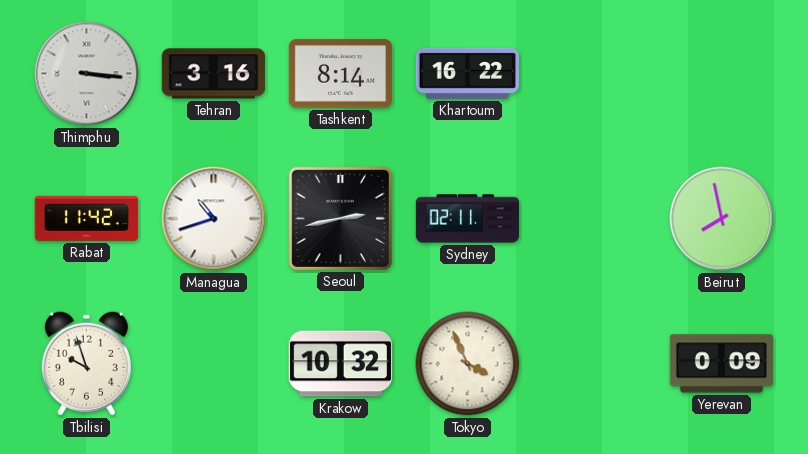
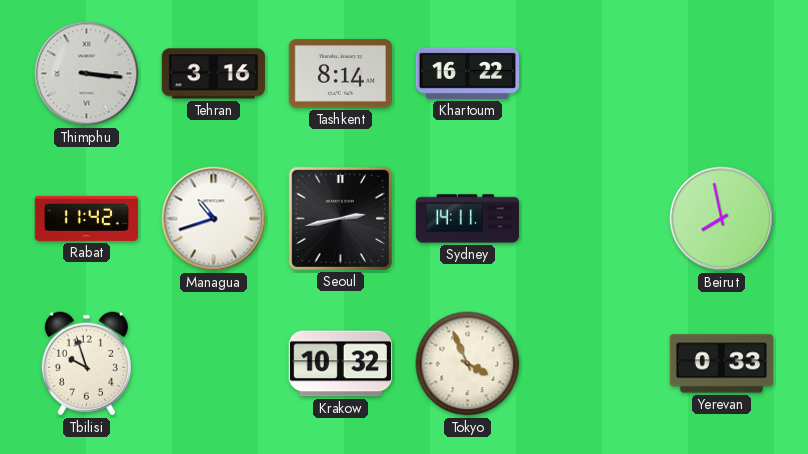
Sydney: 02:11 -> 14:11 (468, 219)
Yerevan: 0:09 -> 0:33 (721, 364)
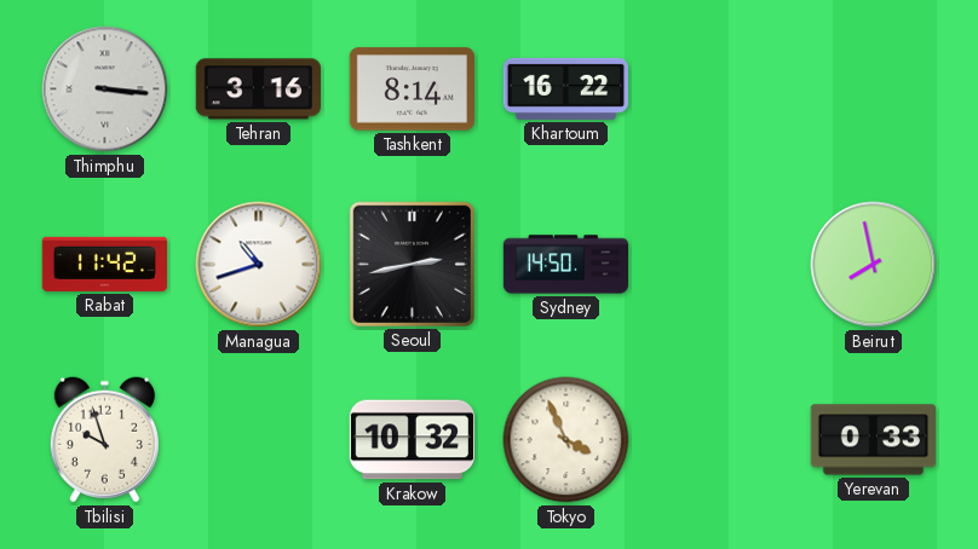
Sydney: 14:11 -> 14:50 (566, 265)
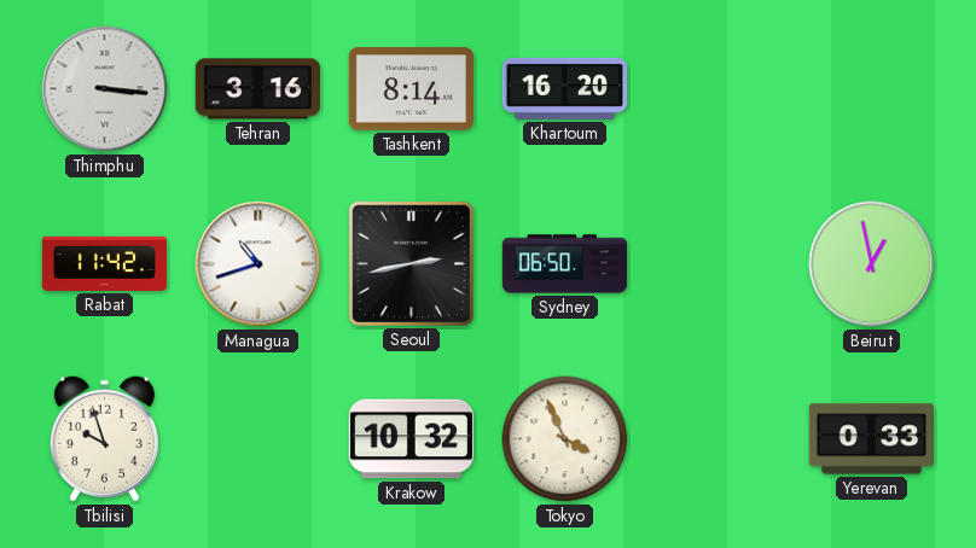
Khartoum: 16:22 -> 16:20 (564, 88)
Sydney: 14:50 -> 06:50 (565, 264)
Beirut: 7:58 -> 12:58 (872, 264)
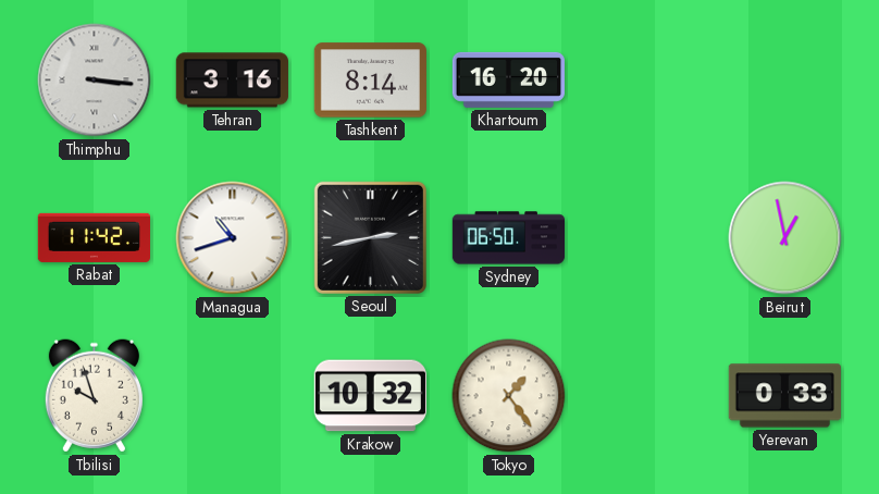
Tokyo: 3:56 -> 1:24 (509, 396)
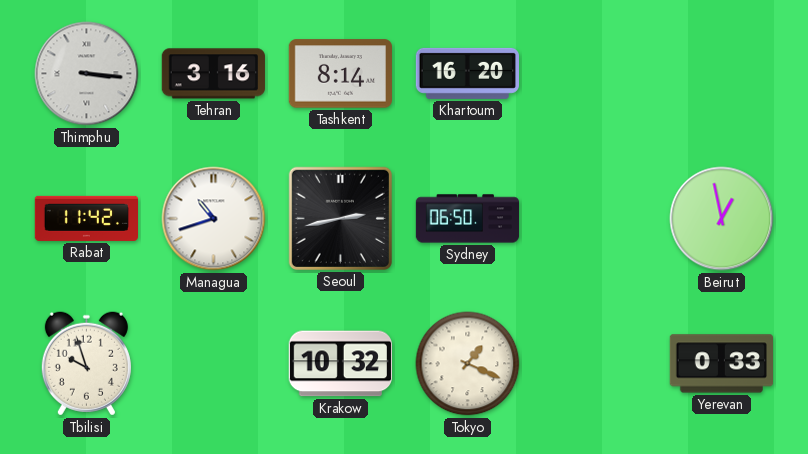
Tokyo: 1:24 -> 1:19 (468, 364)
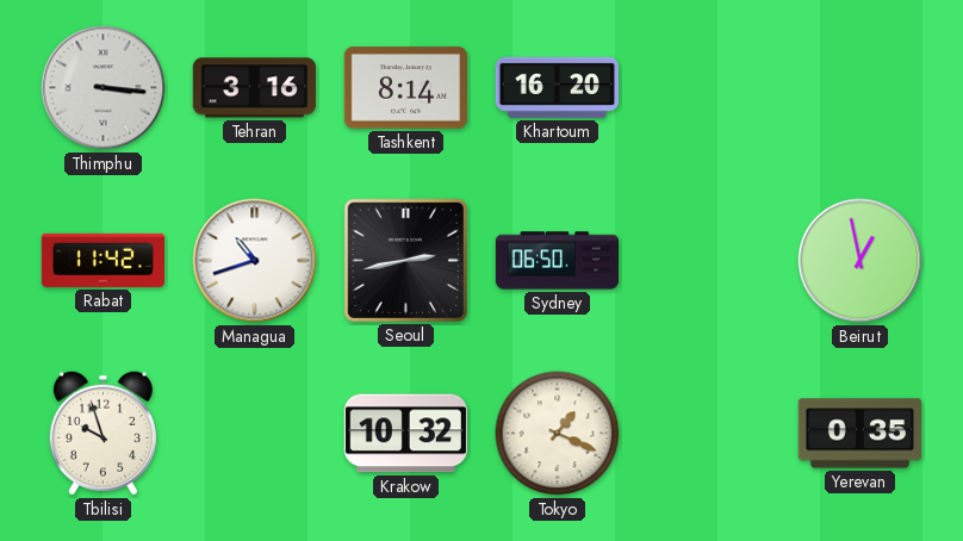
Yerevan: 0:33 -> 0:35 (859, 434)
